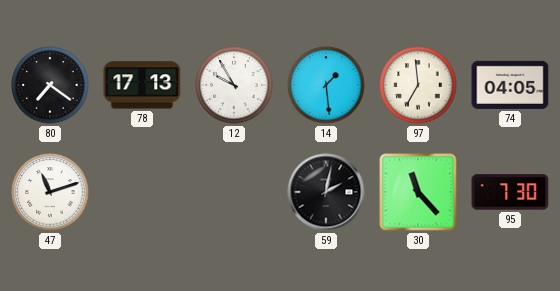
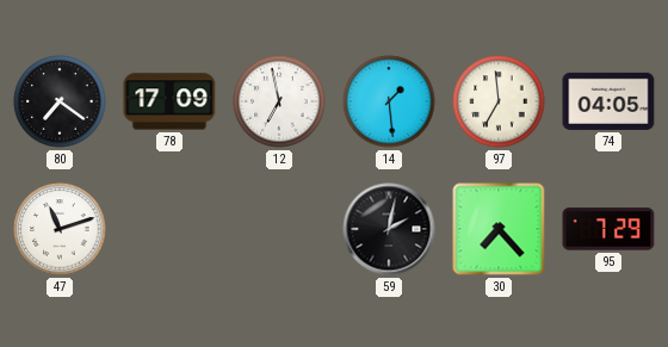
78: 17:13 -> 17:09 (169, 101)
12: 9:55 -> 6:58 (279, 101)
30: 11:23 -> 7:23 (499, 229)
95: 7:30 -> 7:29 (608, 229)
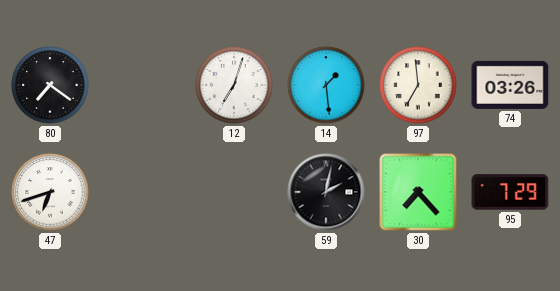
78: 17:09 -> none (169, 101)
12: 6:58 -> 7:03 (234, 85)
74: 04:05 -> 03:26 (510, 85)
47: 11:12 -> 6:42 (50, 192)
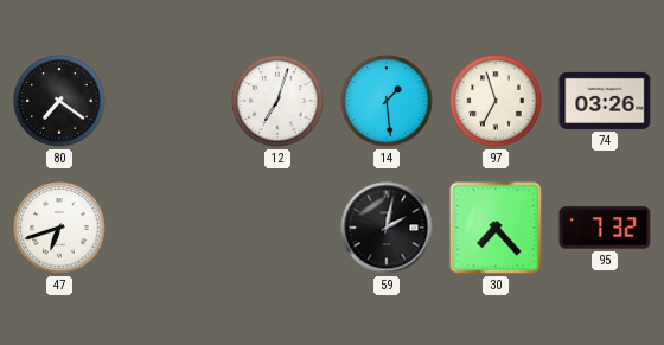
97: 6:59 -> 6:57 (496, 101)
95: 7:29 -> 7:32 (605, 228)
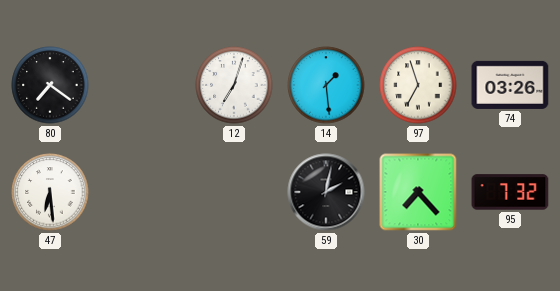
47: 6:42 -> 6:29 (50, 192)
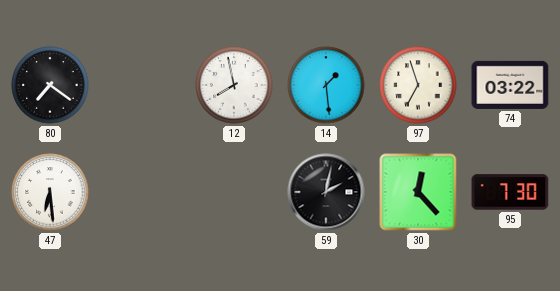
12: 7:03 -> 7:58 (234, 85)
74: 03:26 -> 03:22 (510, 85)
30: 7:23 -> 12:23 (418, 192)
95: 7:32 -> 7:30 (510, 192)
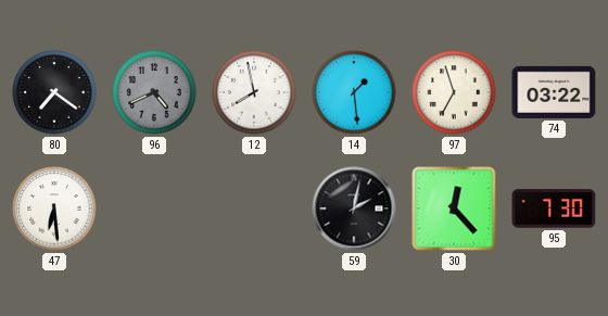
96: none -> 4:41 (154, 92)
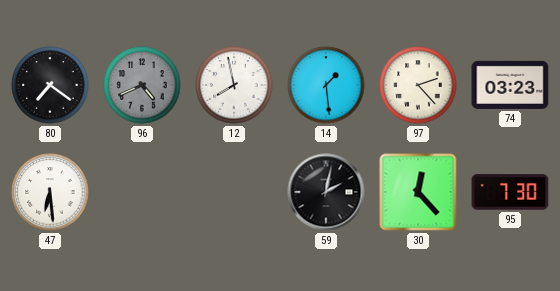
97: 6:57 -> 2:23 (418, 85)
74: 03:22 -> 03:23 (510, 85)
